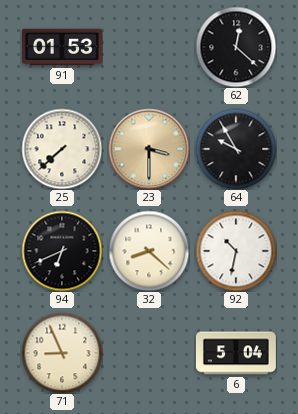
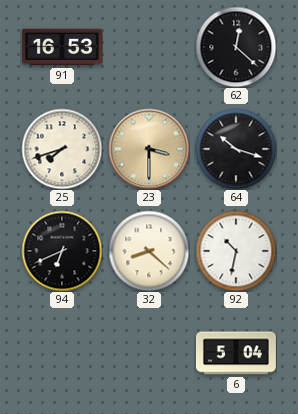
91: 01:53 -> 16:53 (62, 47)
25: 7:38 -> 7:42 (62, 149)
64: 9:55 -> 10:18 (236, 149)
71: 8:56 -> none (62, 353)
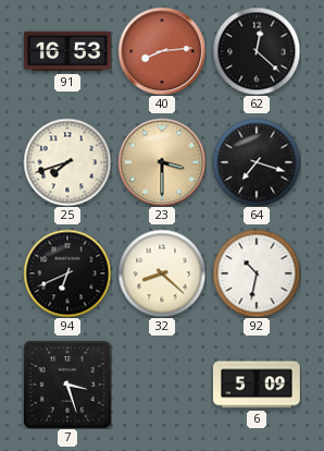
40: none -> 8:14 (162, 51)
64: 10:18 -> 7:18 (257, 162)
7: none -> 3:27 (67, 385)
6: 5:04 -> 5:09 (257, 385)
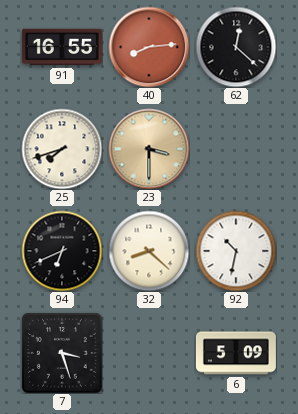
91: 16:53 -> 16:55 (62, 47)
64: 7:18 -> none (257, 162)
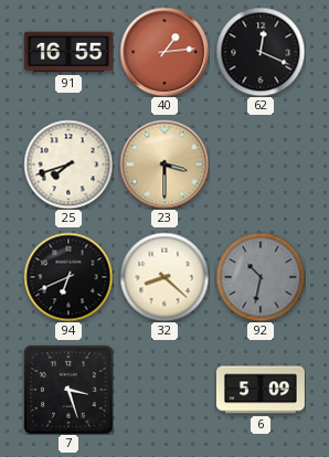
40: 8:14 -> 1:14 (164, 52)
62: 12:22 -> 12:19 (261, 52)
92 dial: white -> grey (261, 277)
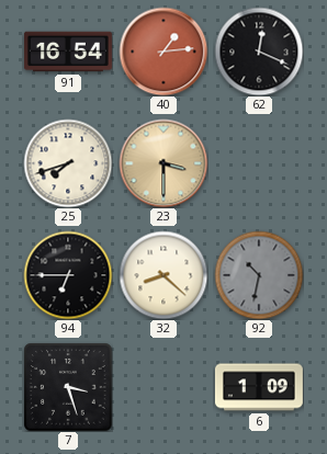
91: 16:55 -> 16:54 (68, 52)
94: 6:41 -> 6:45 (68, 275)
6: 5:09 -> 1:09 (259, 387)
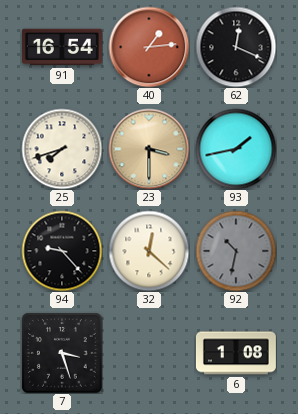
93: none -> 1:43 (236, 149)
94: 6:45 -> 9:23 (62, 251)
32: 8:22 -> 12:22 (149, 251)
6: 1:09 -> 1:08 (236, 353)
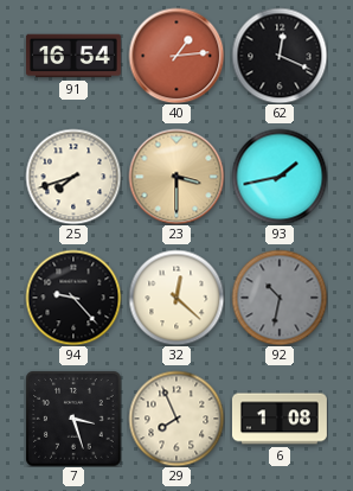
29: none -> 7:56 (176, 419)
